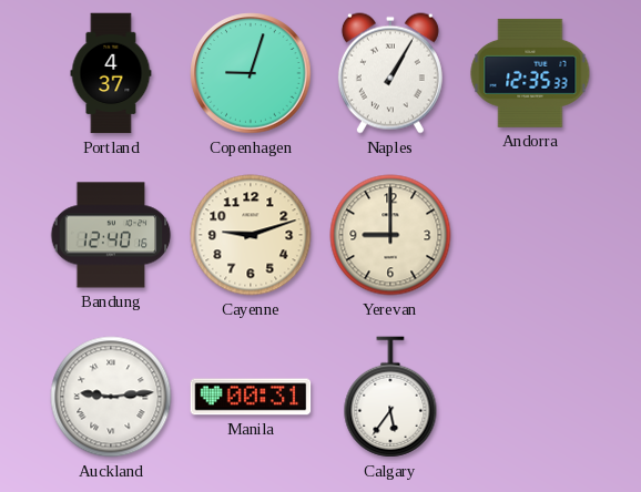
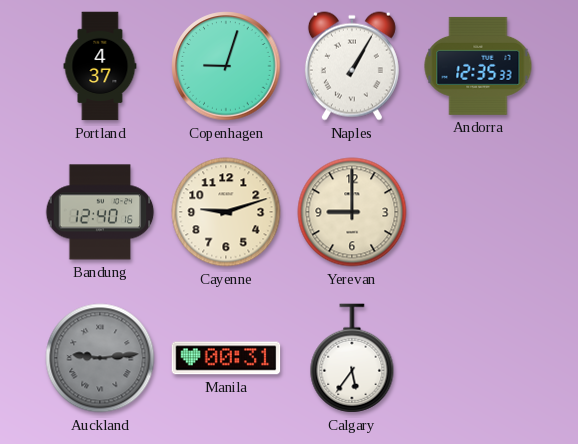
Auckland dial: white -> grey (100, 358)
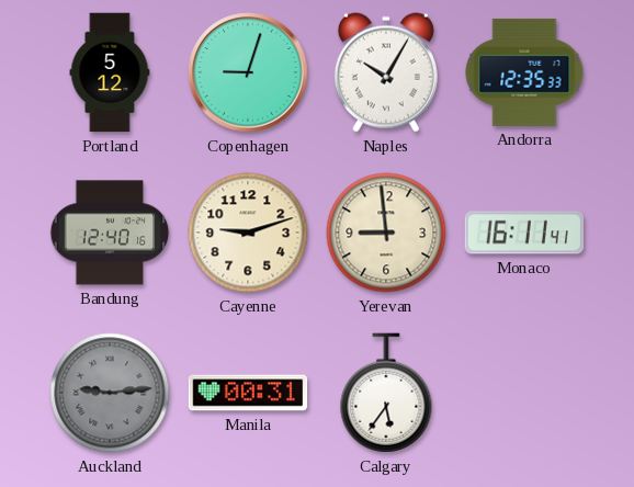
Portland: 4:37 -> 5:12 (110, 72)
Naples: 1:05 -> 10:05 (386, 72)
Yerevan: 9:00 -> 8:59 (386, 233)
Monaco: none -> 16:11 (524, 233)
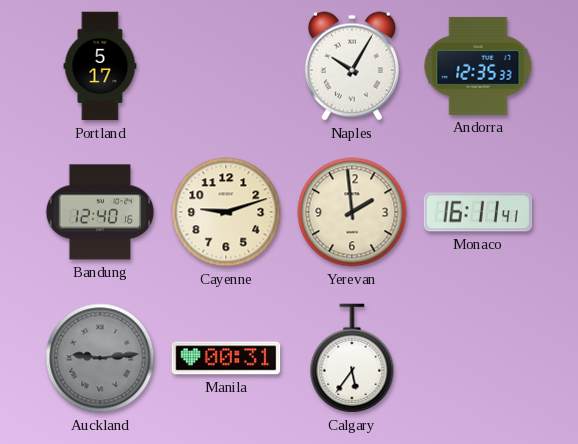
Portland: 5:12 -> 5:17 (100, 66)
Copenhagen: 9:03 -> none (248, 72)
Yerevan: 8:59 -> 1:59 (352, 212)
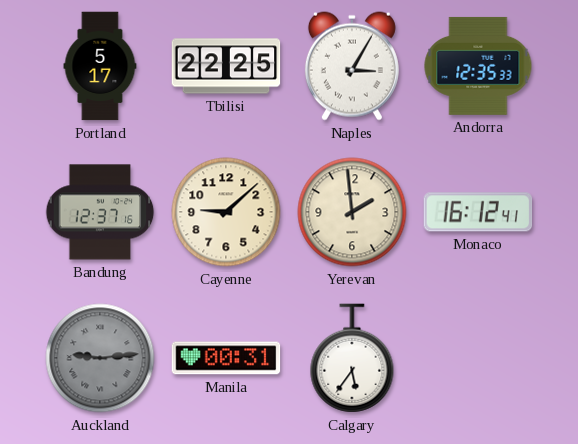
Tbilisi: none -> 22:25 (226, 66)
Naples: 10:05 -> 3:05 (352, 66)
Bandung: 12:40 -> 12:37 (100, 212)
Cayenne: 9:12 -> 9:08 (226, 212)
Monaco: 16:11 -> 16:12 (478, 212)
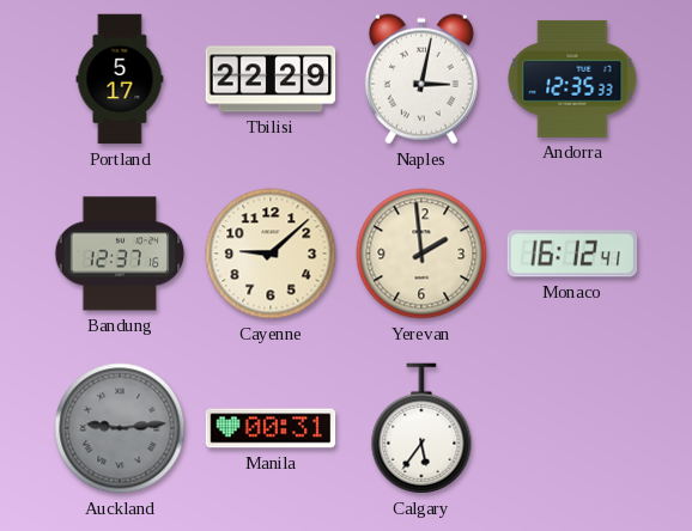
Tbilisi: 22:25 -> 22:29 (271, 79)
Naples: 3:05 -> 3:02 (421, 79)
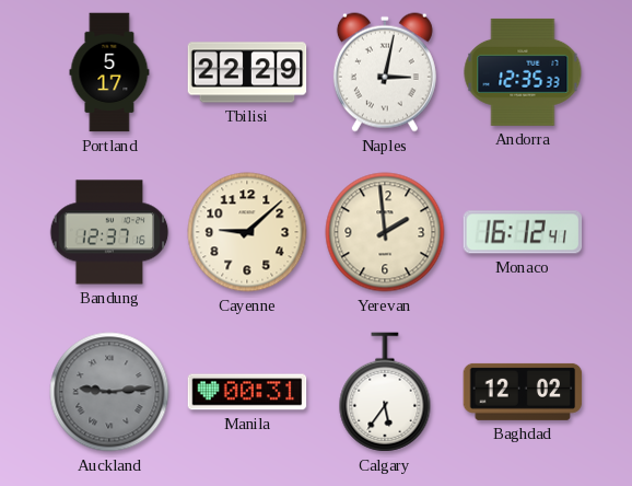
Baghdad: none -> 12:02 (523, 392)
